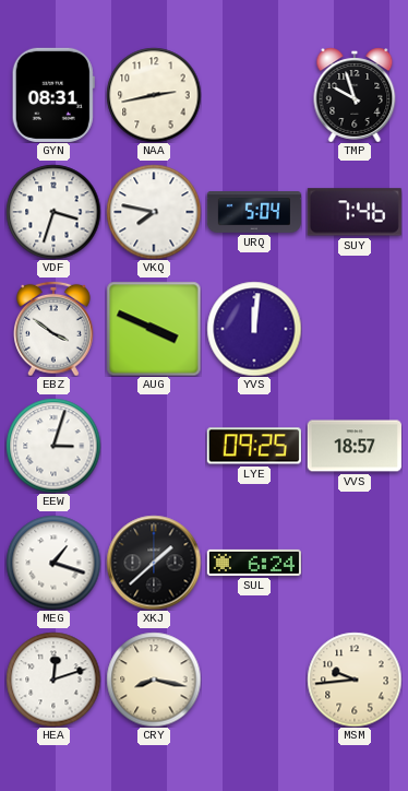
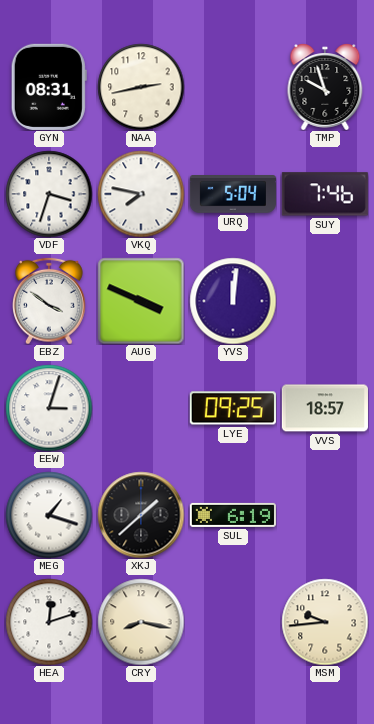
SUL: 6:24 -> 6:19 (233, 515)
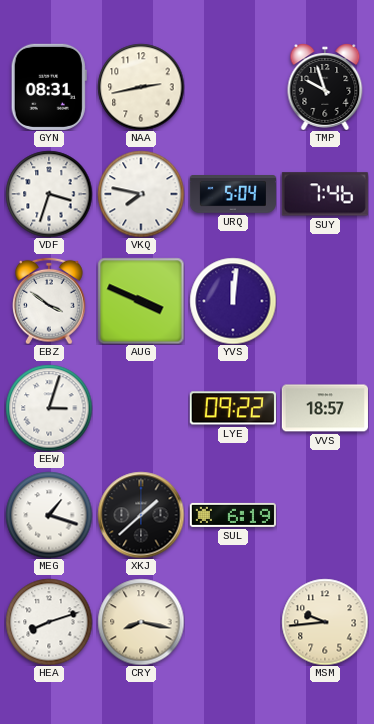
LYE: 09:25 -> 09:22 (233, 408)
HEA: 12:12 -> 8:12 (49, 622)
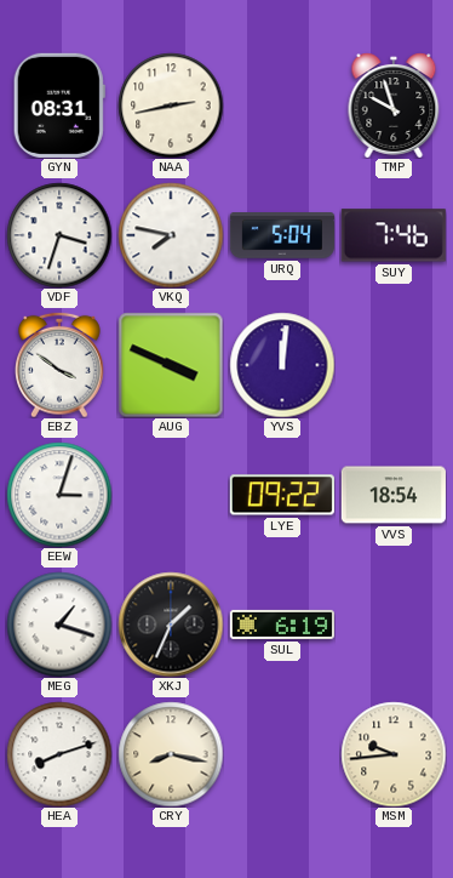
VVS: 18:57 -> 18:54 (394, 495)
XKJ: 1:38 -> 1:34 (171, 625)
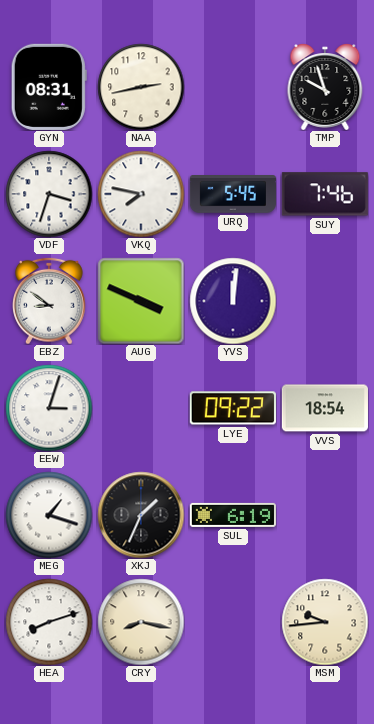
URQ: 5:04 -> 5:45 (233, 195)
EBZ: 3:51 -> 8:51 (50, 301)
